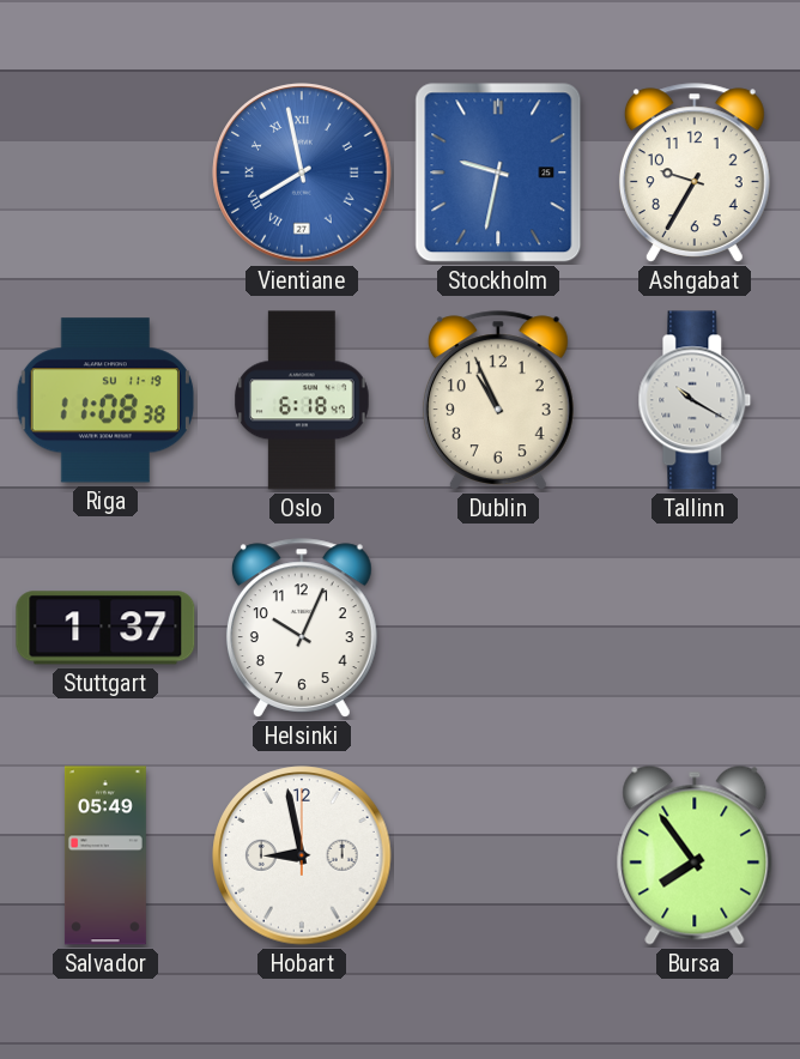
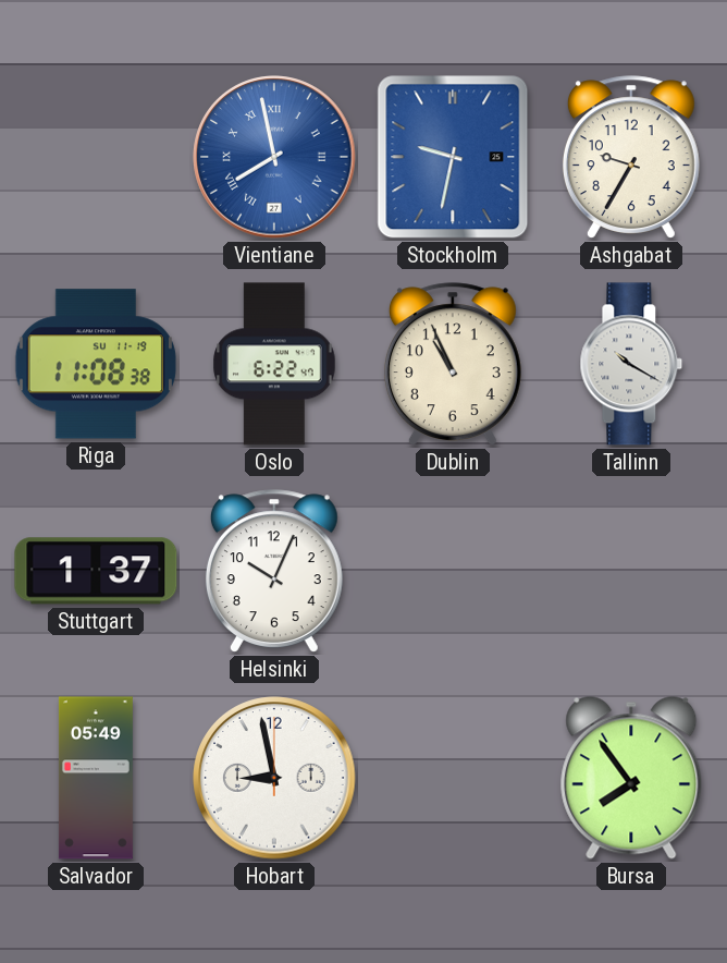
Oslo: 6:18 -> 6:22 (274, 364)
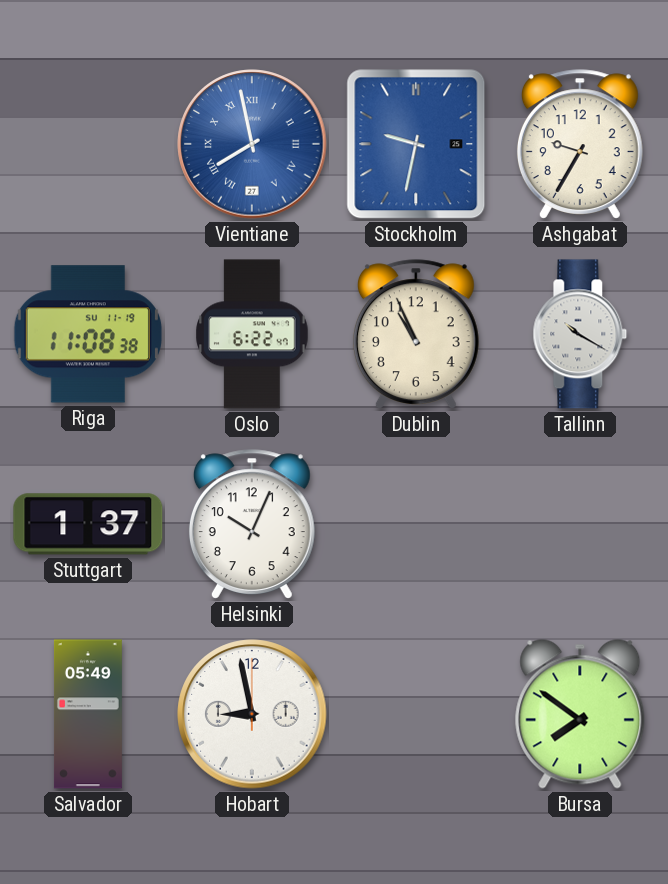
Bursa: 7:54 -> 7:51 (580, 714)
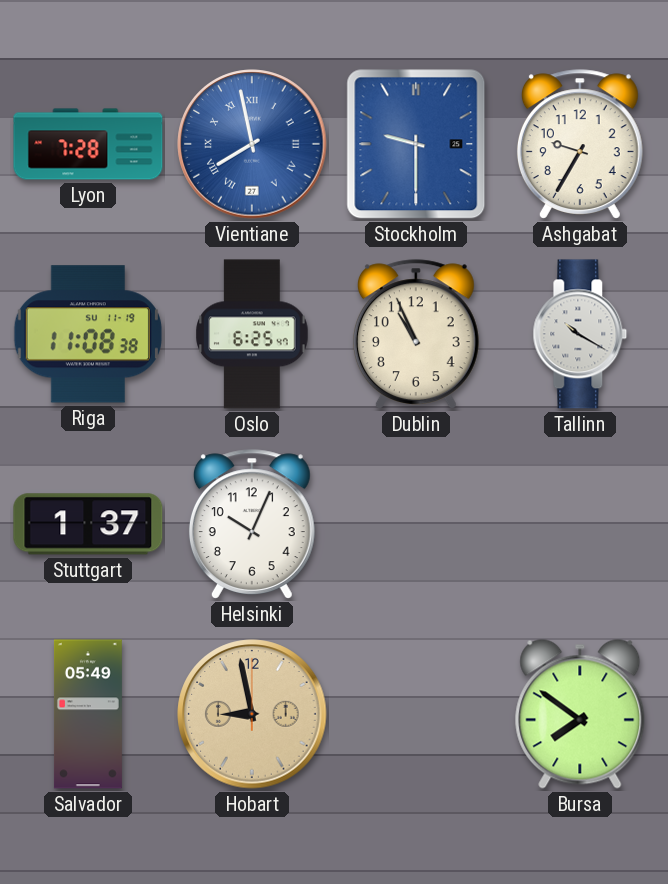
Lyon: none -> 7:28 (88, 144)
Stockholm: 9:32 -> 9:30 (416, 144)
Oslo: 6:22 -> 6:25 (252, 334)
Hobart dial: white -> champagne (252, 714)
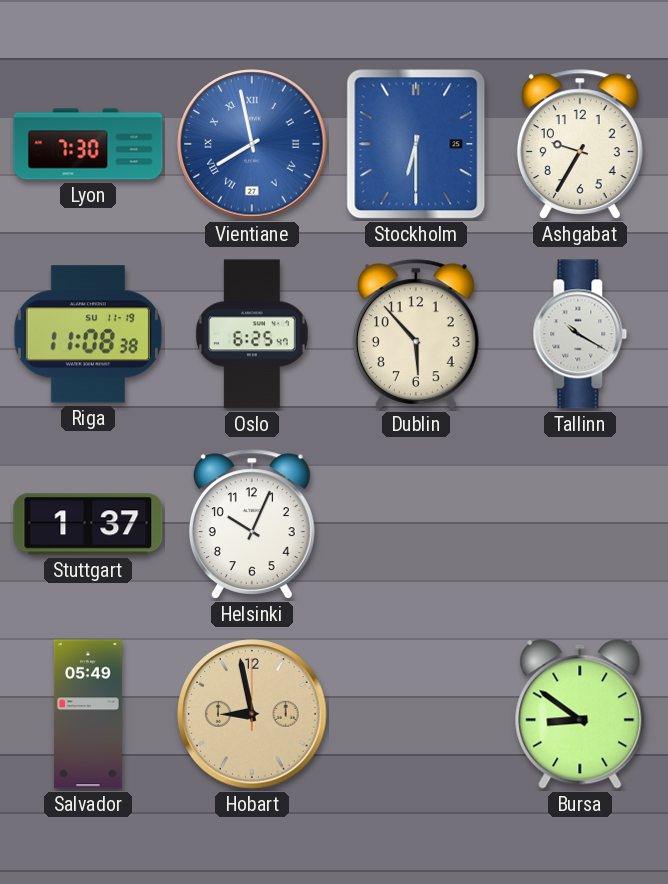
Lyon: 7:28 -> 7:30 (88, 144)
Stockholm: 9:30 -> 6:30 (416, 144)
Dublin: 10:56 -> 5:53 (416, 334)
Bursa: 7:51 -> 8:51 (580, 714)
